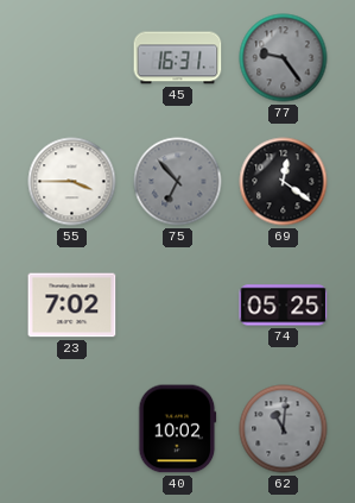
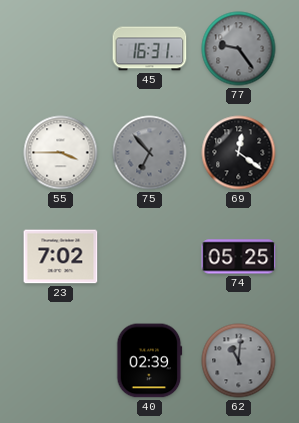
40: 10:02 -> 02:39 (150, 361)
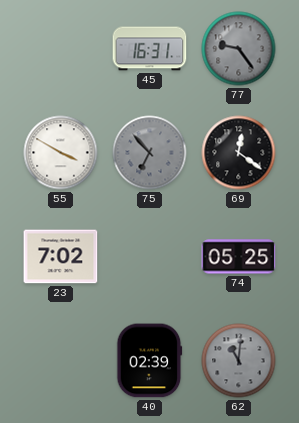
55: 3:45 -> 3:50 (61, 153)
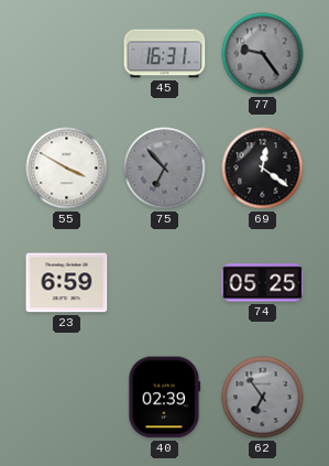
23: 7:02 -> 6:59 (67, 283)
62: 11:01 -> 6:54 (263, 398)
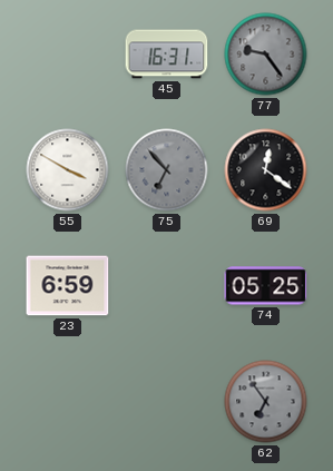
40: 02:39 -> none (165, 398)
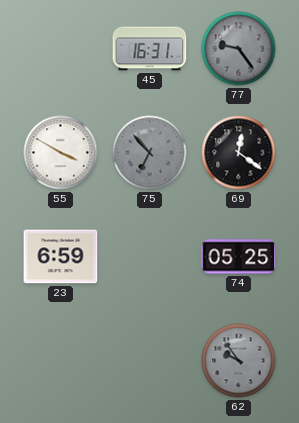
62: 6:54 -> 9:54 (239, 361)
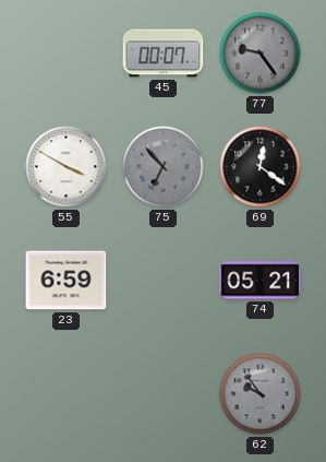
45: 16:31 -> 00:07 (164, 54)
74: 05:25 -> 05:21 (261, 281)
